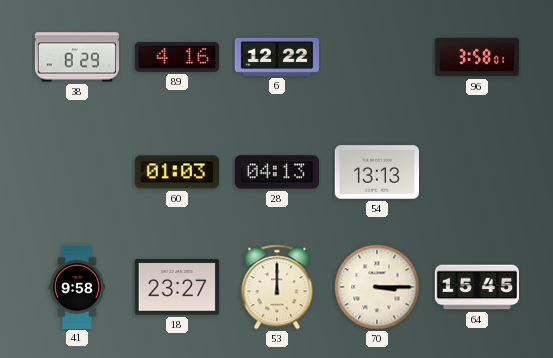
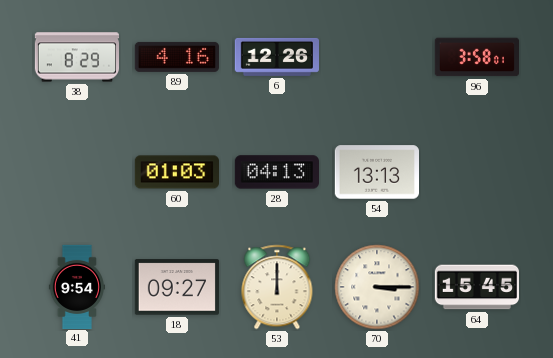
6: 12:22 -> 12:26 (276, 57)
41: 9:58 -> 9:54 (77, 286)
18: 23:27 -> 09:27 (177, 287)
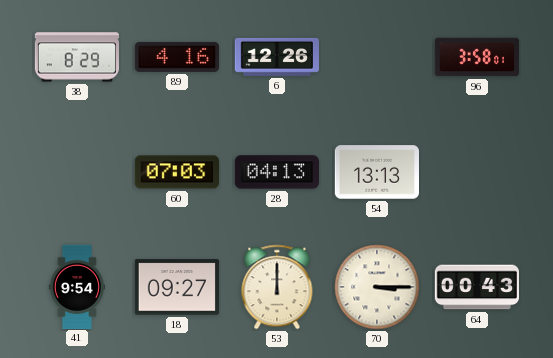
60: 01:03 -> 07:03 (176, 172)
64: 15:45 -> 00:43 (476, 287)
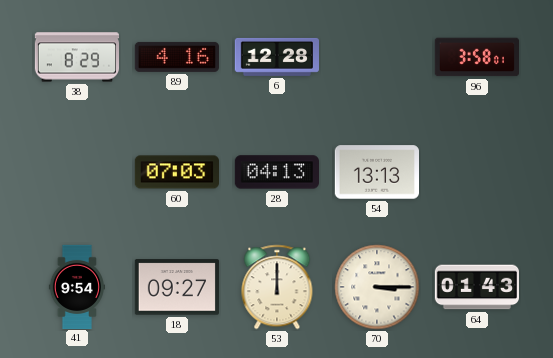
6: 12:26 -> 12:28 (276, 57)
64: 00:43 -> 01:43 (476, 287)
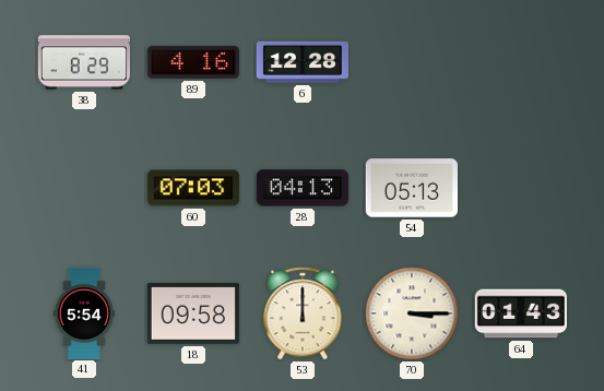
96: 3:58 -> none (476, 57)
54: 13:13 -> 05:13 (411, 188)
41: 9:54 -> 5:54 (84, 312)
18: 09:27 -> 09:58 (193, 313)
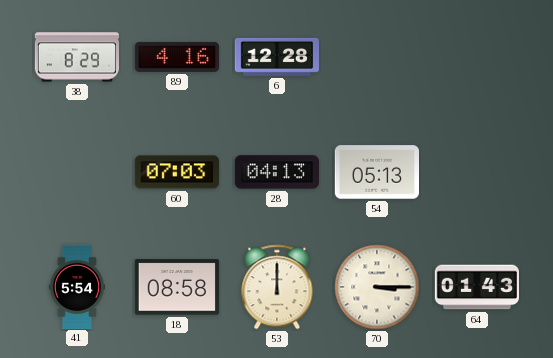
18: 09:58 -> 08:58 (177, 287)
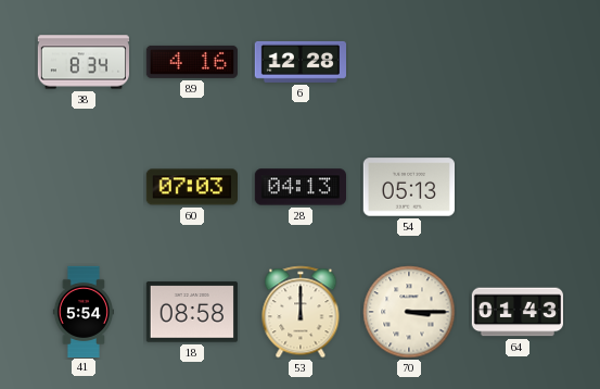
38: 8:29 -> 8:34 (82, 62)
